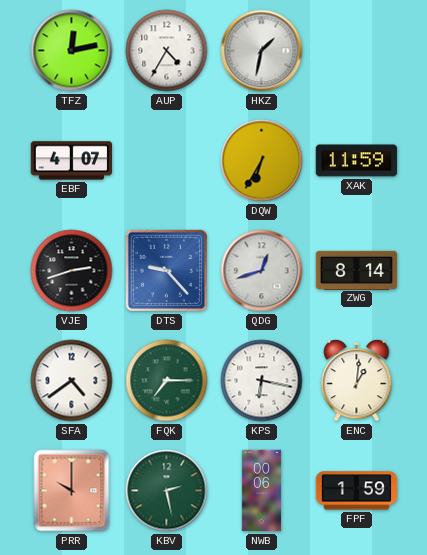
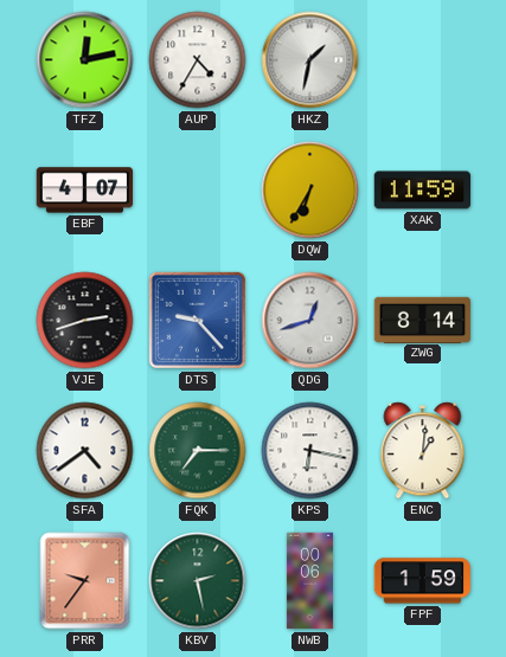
PRR: 10:00 -> 9:36 (85, 581)
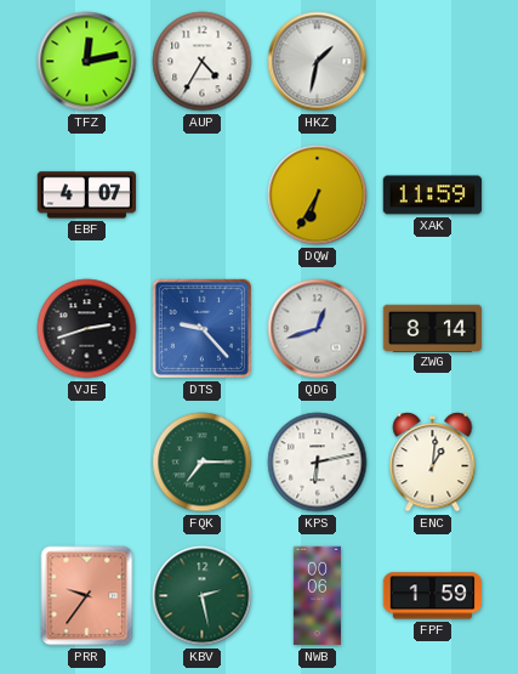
SFA: 4:39 -> none (85, 451)
KPS: 6:17 -> 6:13 (318, 463)
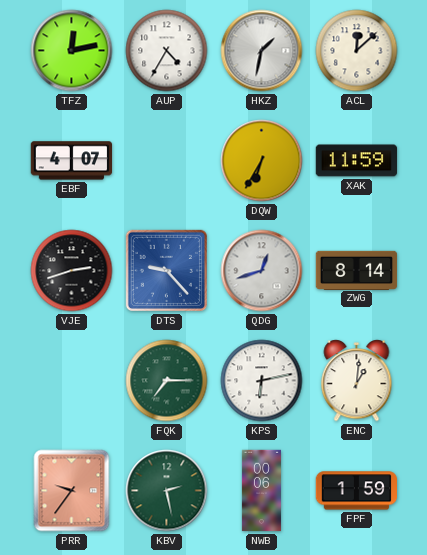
ACL: none -> 12:08 (357, 51)
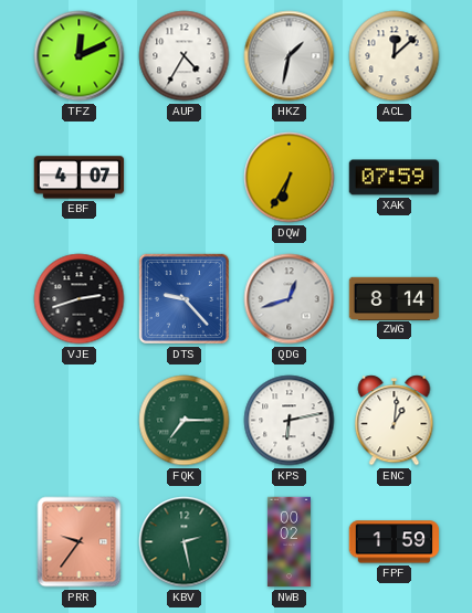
TFZ: 12:13 -> 12:11 (80, 56)
XAK: 11:59 -> 07:59 (395, 178)
NWB: 00:06 -> 00:02 (289, 542)
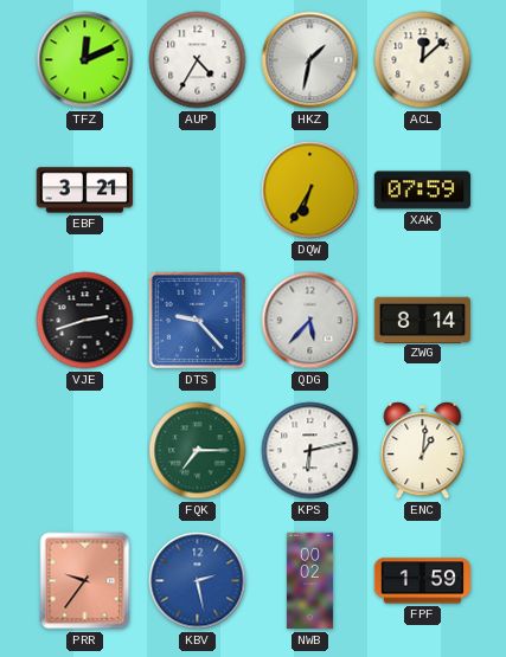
EBF: 4:07 -> 3:21 (85, 191)
QDG: 12:42 -> 5:37 (310, 321)
KBV dial: green -> blue (198, 581)
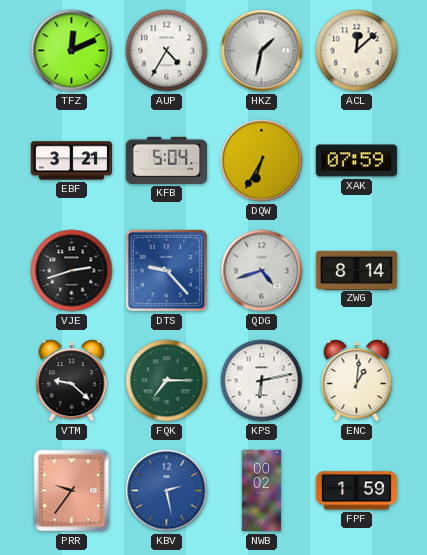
KFB: none -> 5:04 (167, 160)
QDG: 5:37 -> 4:42 (262, 271)
VTM: none -> 9:22 (72, 381)
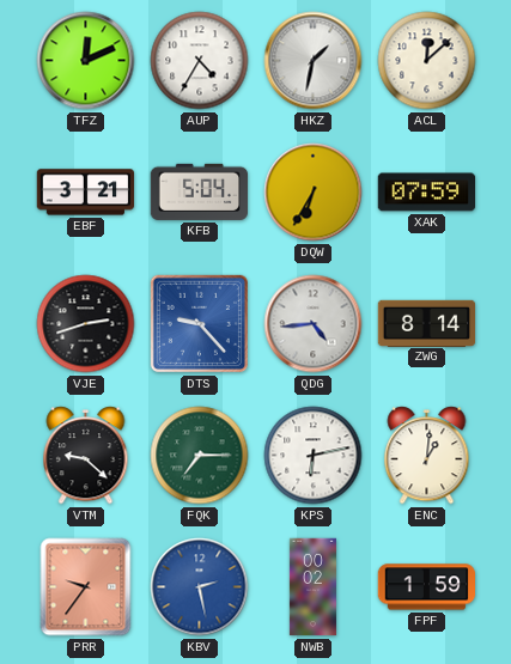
QDG: 4:42 -> 4:44 (314, 324)
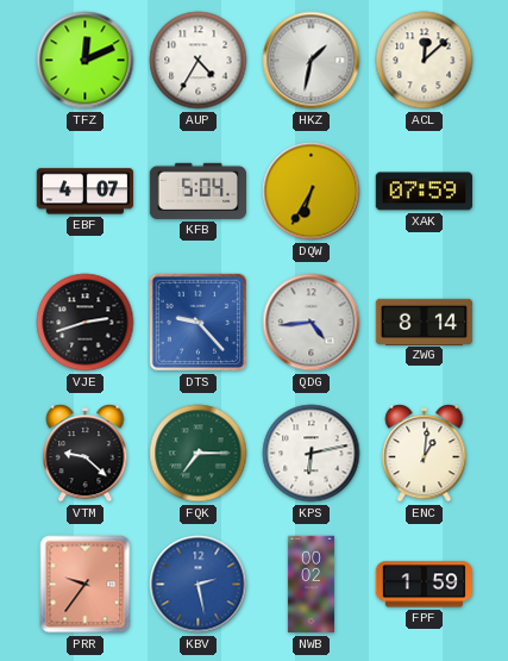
EBF: 3:21 -> 4:07 (86, 192)
